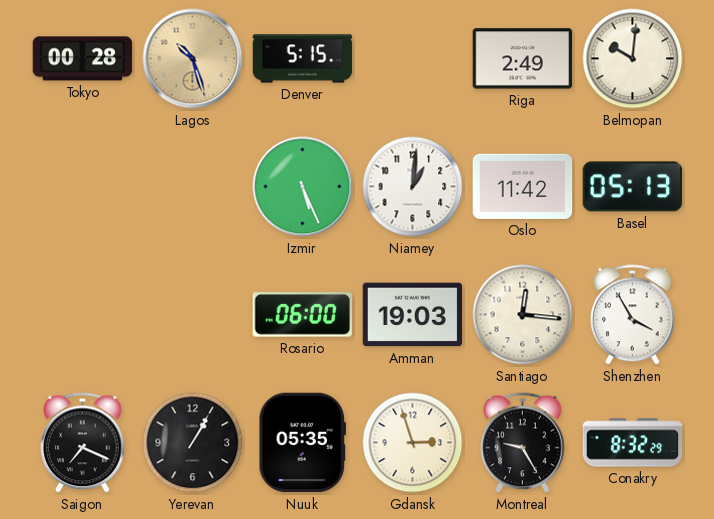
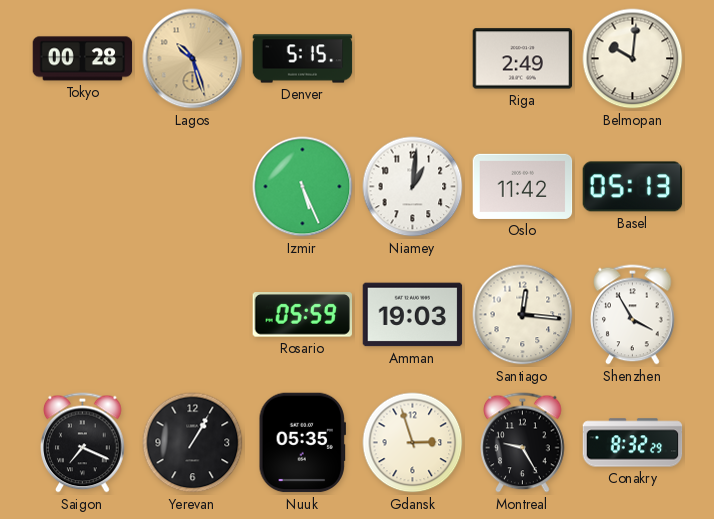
Rosario: 06:00 -> 05:59 (303, 315)
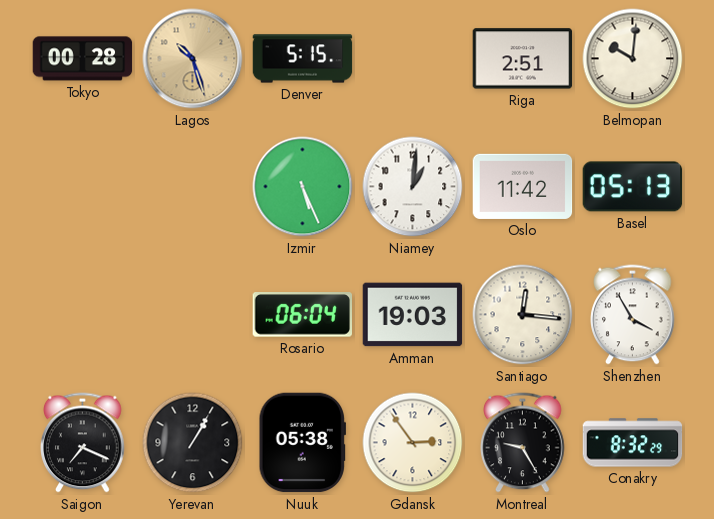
Riga: 2:49 -> 2:51 (523, 59)
Rosario: 05:59 -> 06:04 (303, 315)
Nuuk: 05:35 -> 05:38 (302, 443)
Gdansk: 2:57 -> 2:54 (413, 443)
